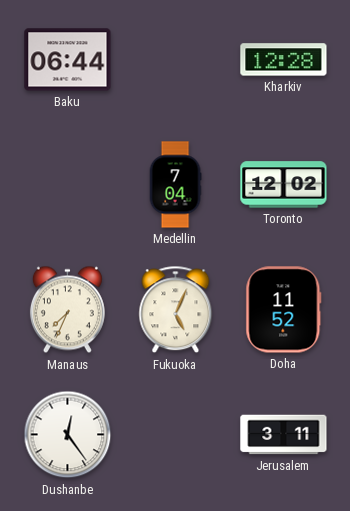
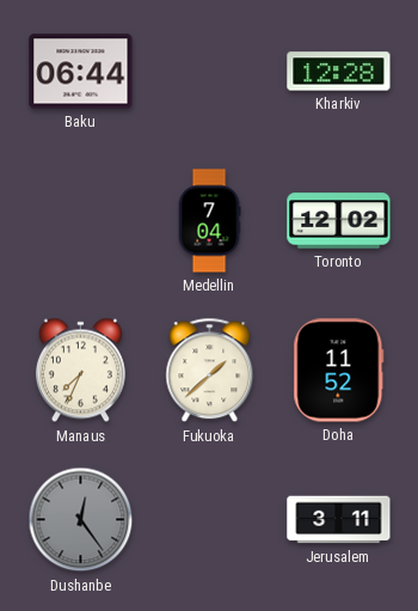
Fukuoka: 5:04 -> 1:38 (210, 371)
Dushanbe dial: white -> grey (81, 520)
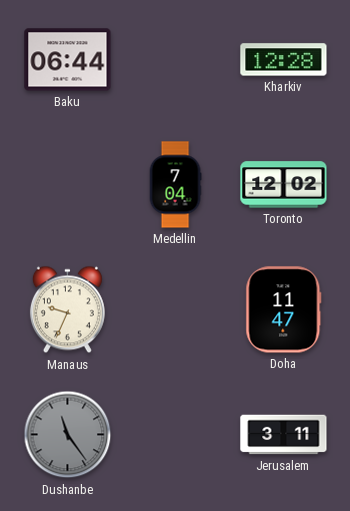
Manaus: 7:34 -> 9:34 (67, 310)
Fukuoka: 1:38 -> none (210, 371)
Doha: 11:52 -> 11:47 (284, 310)
Dushanbe: 12:24 -> 11:24 (68, 435)
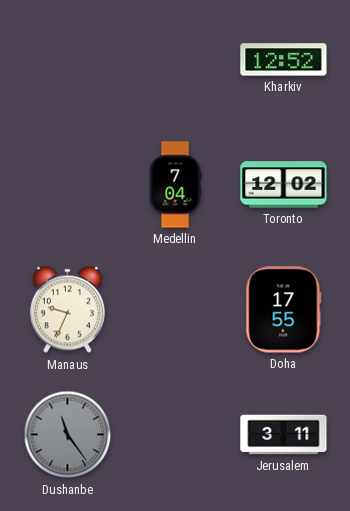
Baku: 06:44 -> none (68, 60)
Kharkiv: 12:28 -> 12:52 (284, 60)
Doha: 11:47 -> 17:55 (284, 310)
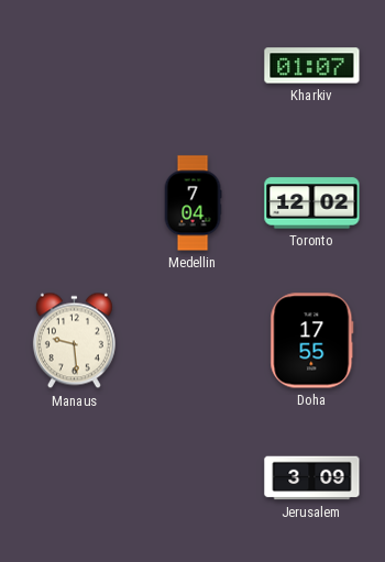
Kharkiv: 12:52 -> 01:07 (312, 66)
Manaus: 9:34 -> 9:29 (74, 341)
Dushanbe: 11:24 -> none (68, 435)
Jerusalem: 3:11 -> 3:09 (312, 478)
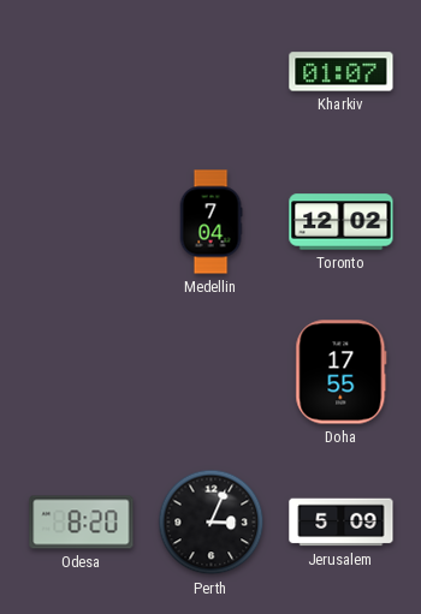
Manaus: 9:29 -> none (74, 341)
Odesa: none -> 8:20 (82, 523)
Perth: none -> 3:04 (212, 523)
Jerusalem: 3:09 -> 5:09 (342, 523)
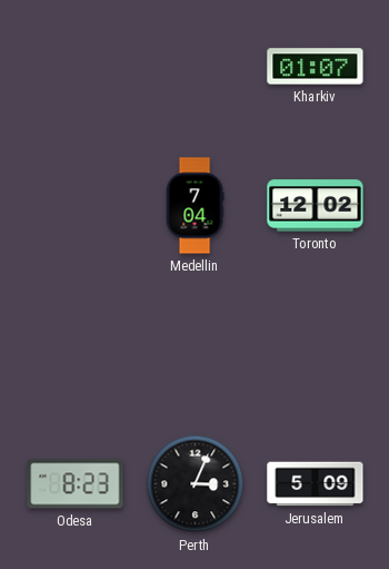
Doha: 17:55 -> none (342, 372)
Odesa: 8:20 -> 8:23 (76, 484)
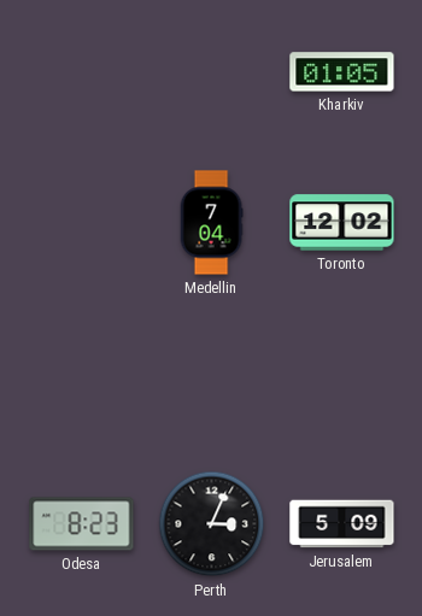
Kharkiv: 01:07 -> 01:05 (342, 72)
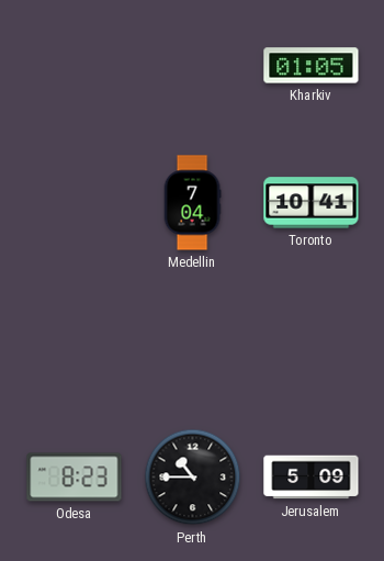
Toronto: 12:02 -> 10:41 (312, 203)
Perth: 3:04 -> 10:45 (193, 478)
